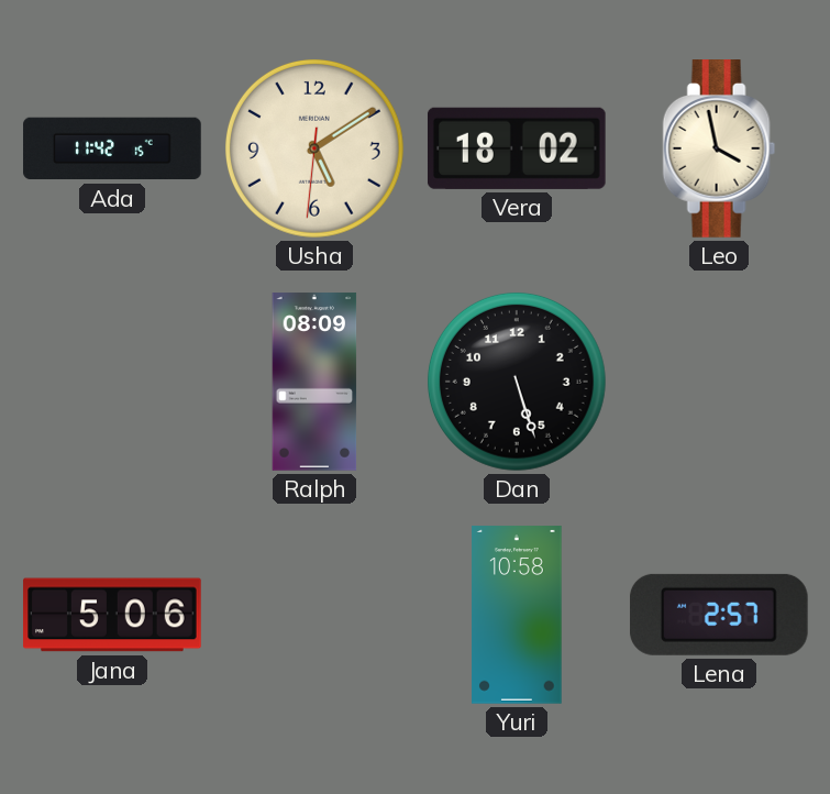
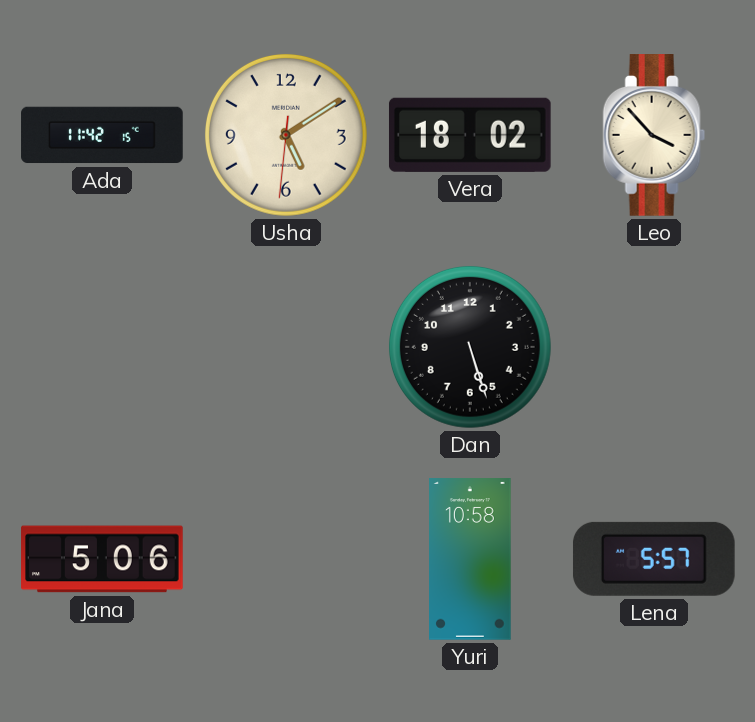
Leo: 3:58 -> 3:53 (654, 136)
Ralph: 08:09 -> none (314, 382)
Lena: 2:57 -> 5:57 (654, 559)
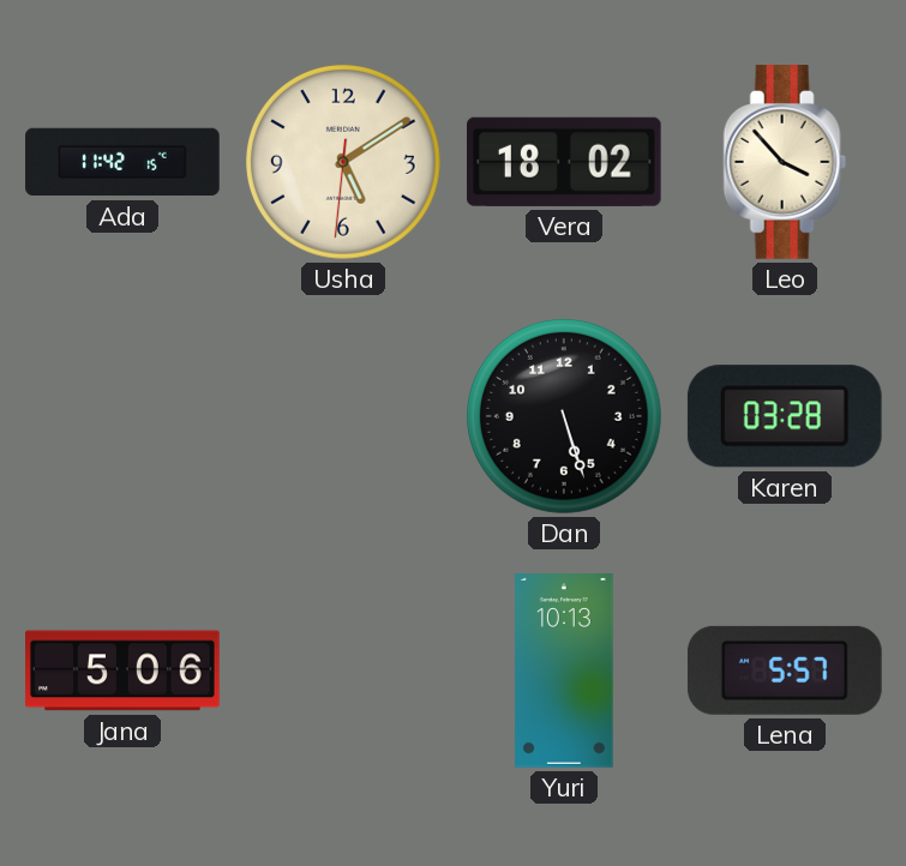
Karen: none -> 03:28 (785, 416)
Yuri: 10:58 -> 10:13 (564, 670)
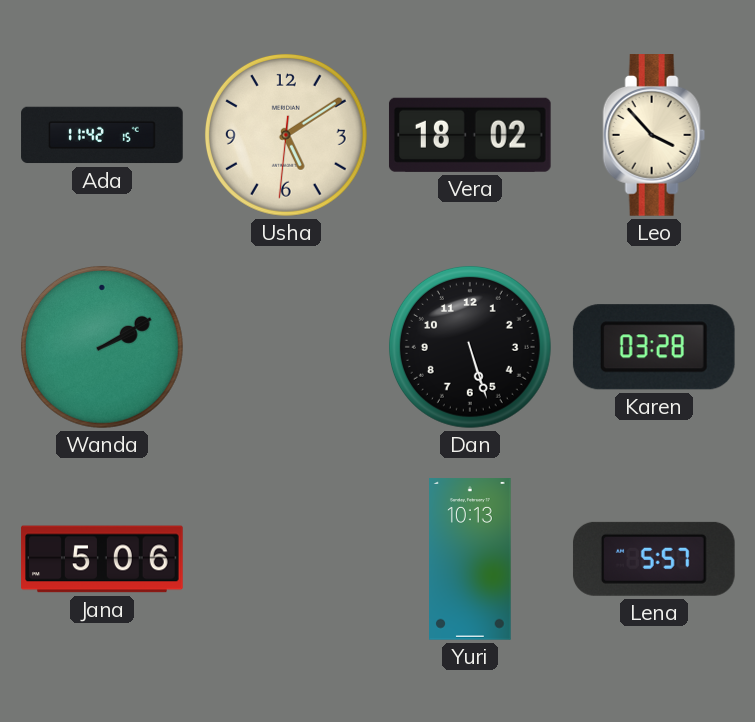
Wanda: none -> 2:10 (102, 347)
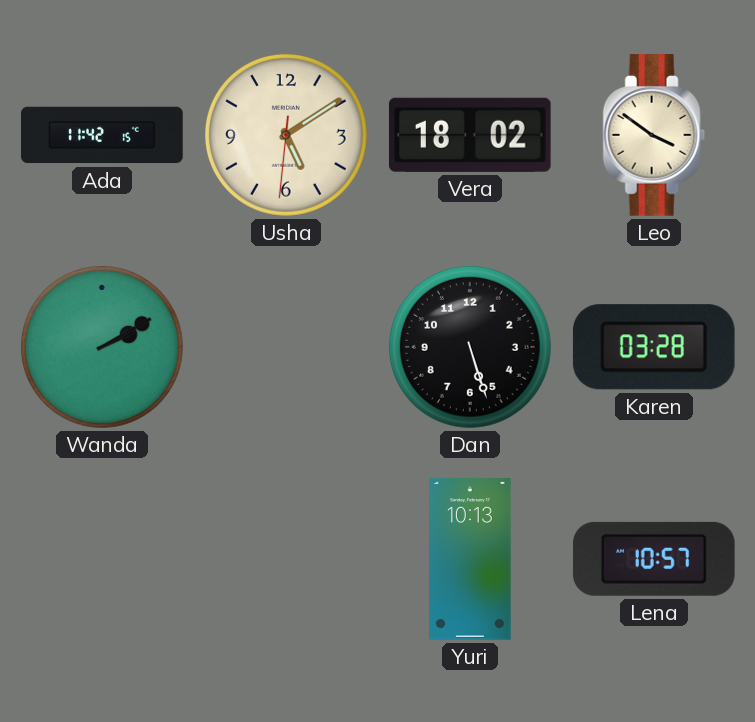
Leo: 3:53 -> 3:51 (654, 136)
Jana: 5:06 -> none (102, 559)
Lena: 5:57 -> 10:57 (654, 559)
